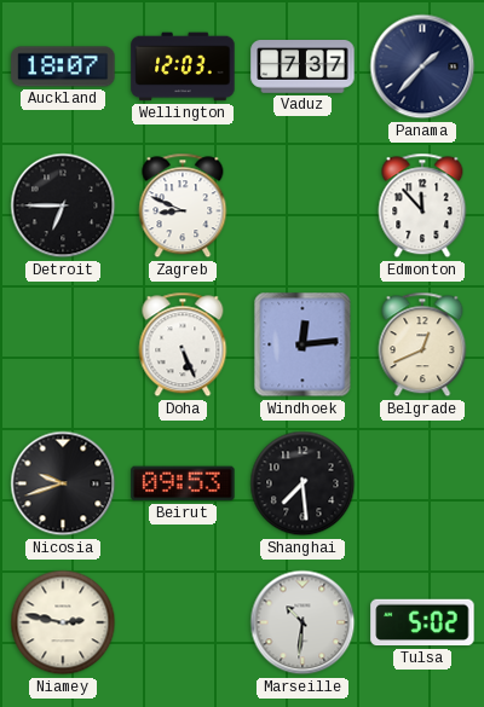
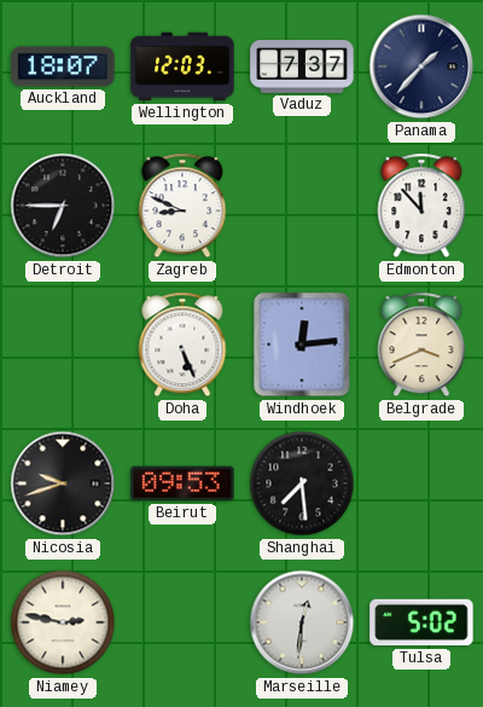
Belgrade: 12:41 -> 3:41 (421, 344)
Marseille: 10:31 -> 12:31 (302, 622)
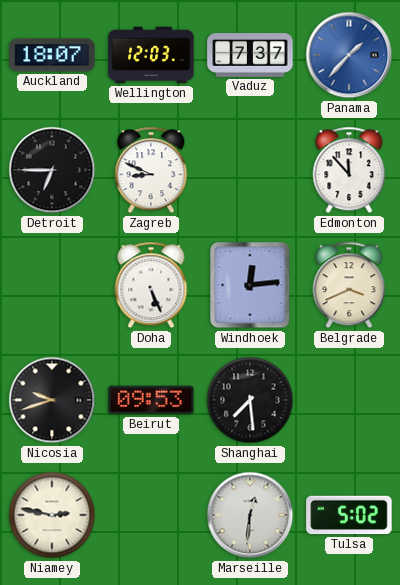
Panama dial: navy -> blue (349, 55)
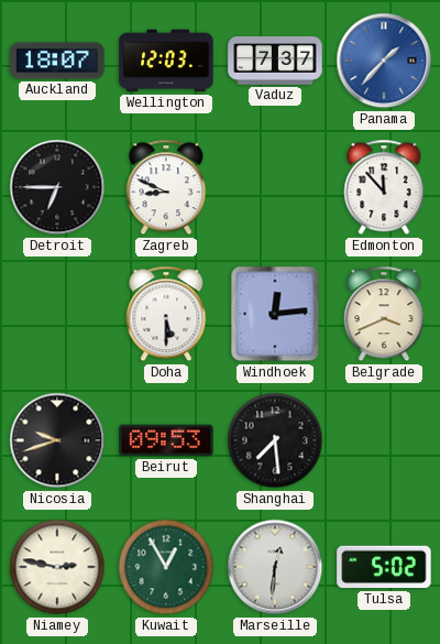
Doha: 5:26 -> 5:30 (166, 314)
Kuwait: none -> 12:55 (166, 567)
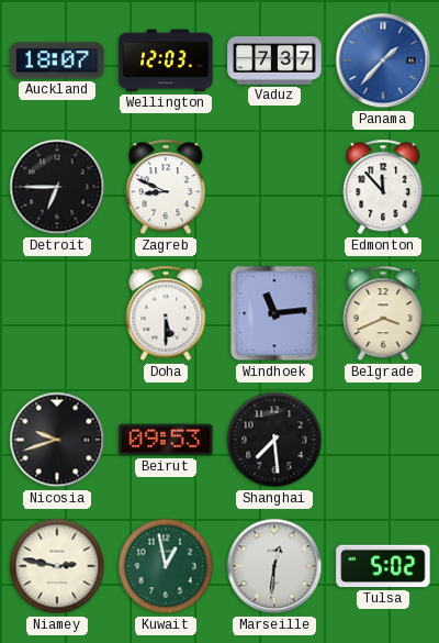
Windhoek: 12:14 -> 11:14 (274, 313)
Kuwait: 12:55 -> 12:58 (166, 566)
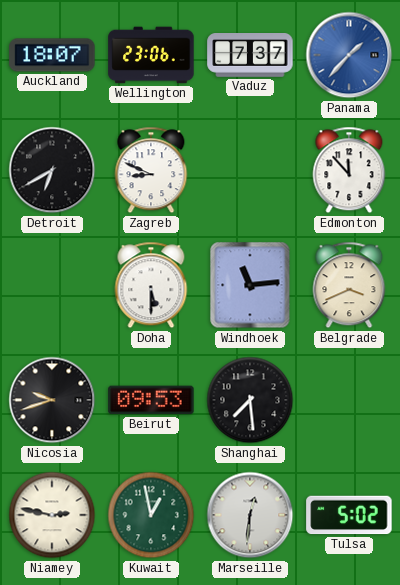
Wellington: 12:03 -> 23:06 (151, 55)
Detroit: 6:45 -> 6:40 (52, 170)
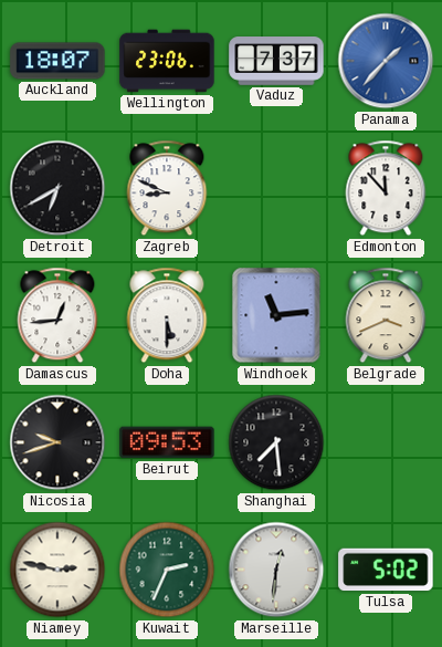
Damascus: none -> 12:44 (57, 315)
Kuwait: 12:58 -> 2:34 (167, 570)
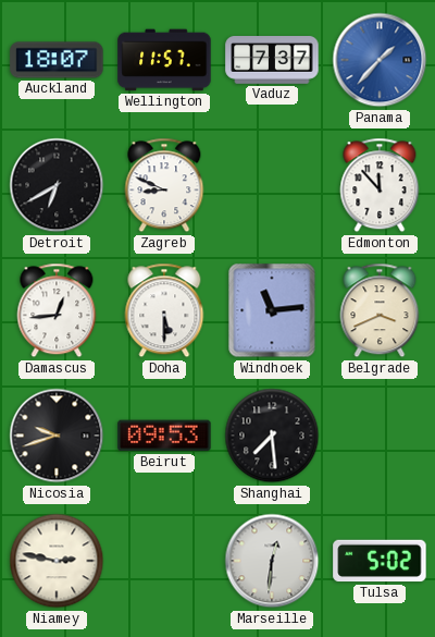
Wellington: 23:06 -> 11:57 (164, 60)
Kuwait: 2:34 -> none (167, 570)
